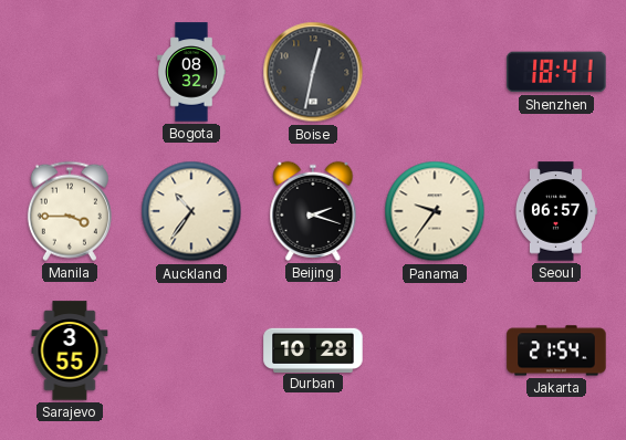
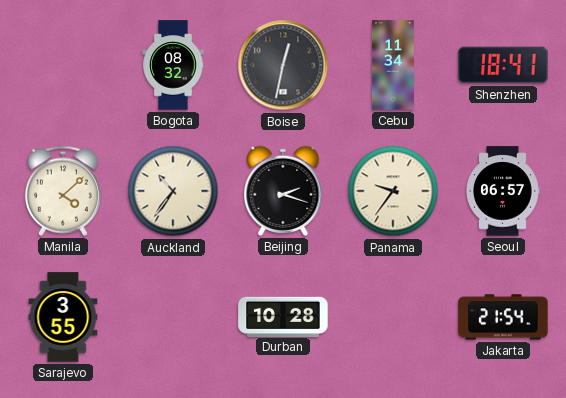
Cebu: none -> 11:34 (393, 65)
Manila: 3:45 -> 4:08 (63, 191)
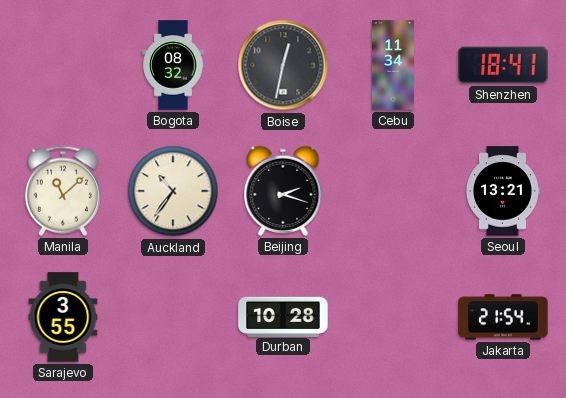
Manila: 4:08 -> 11:08 (63, 191)
Panama: 9:36 -> none (393, 191)
Seoul: 06:57 -> 13:21 (503, 191)
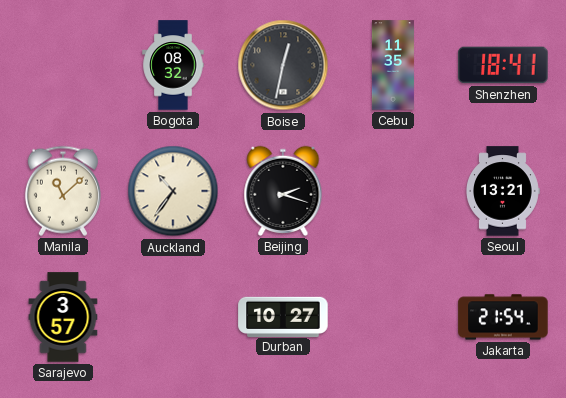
Cebu: 11:34 -> 11:35 (393, 65)
Sarajevo: 3:55 -> 3:57 (63, 317)
Durban: 10:28 -> 10:27 (283, 316)
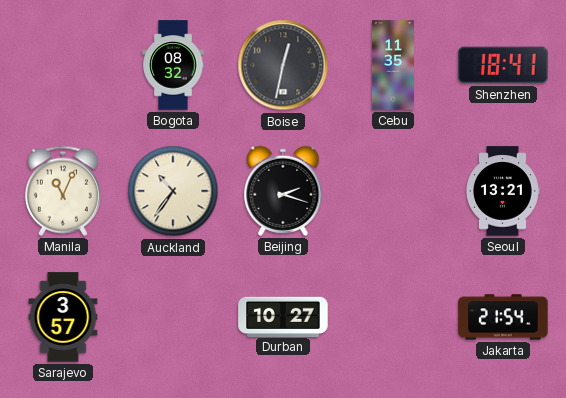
Manila: 11:08 -> 11:04 (63, 191)
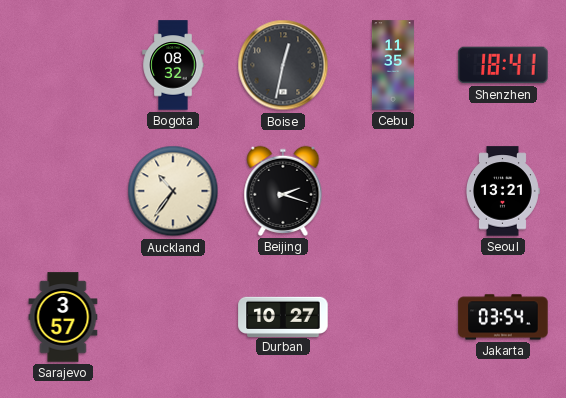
Manila: 11:04 -> none (63, 191)
Jakarta: 21:54 -> 03:54 (503, 317)
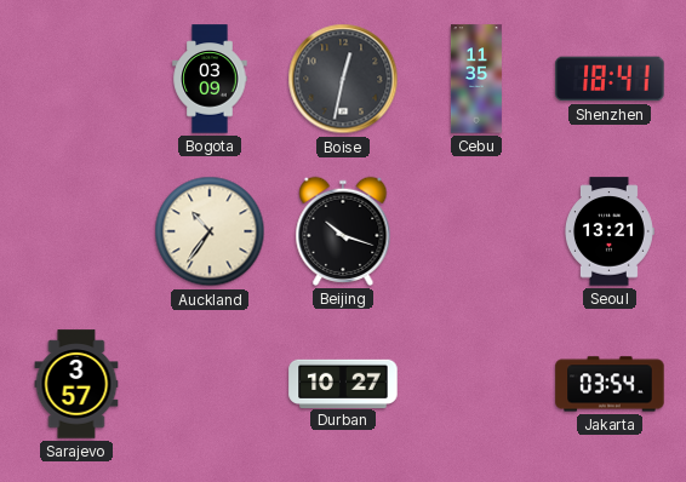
Bogota: 08:32 -> 03:09 (210, 79)
Beijing: 2:18 -> 10:18 (343, 231)
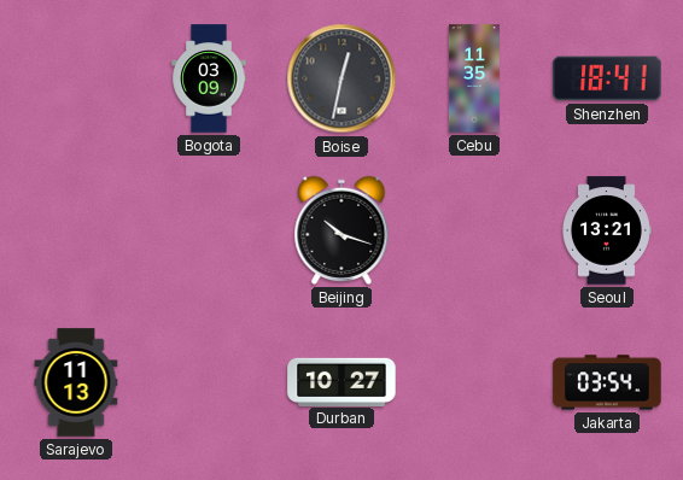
Auckland: 10:36 -> none (210, 231)
Sarajevo: 3:57 -> 11:13 (76, 382)
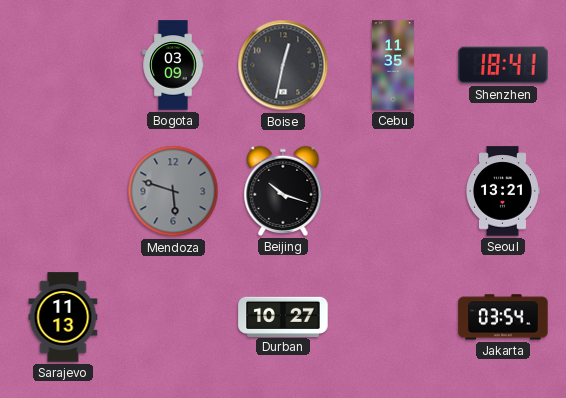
Mendoza: none -> 5:48 (173, 191)
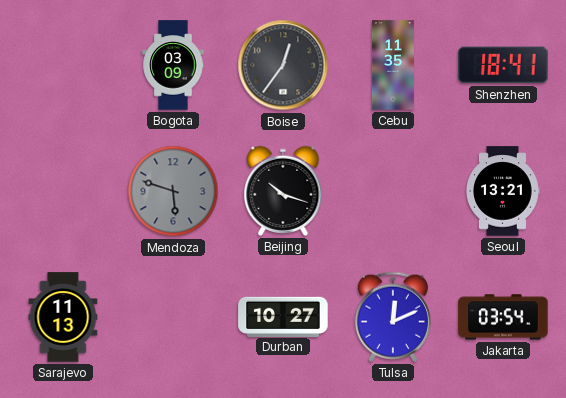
Boise: 12:32 -> 12:36 (283, 65)
Tulsa: none -> 12:11 (393, 317)
